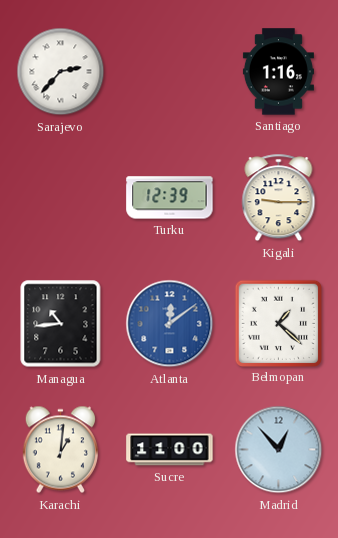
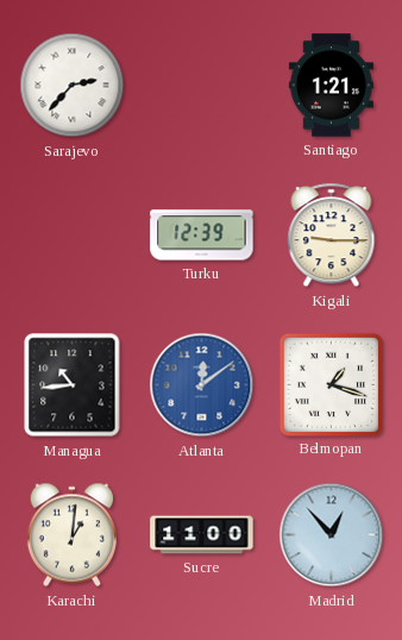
Santiago: 1:16 -> 1:21 (331, 86)
Belmopan: 1:22 -> 1:18 (331, 384)
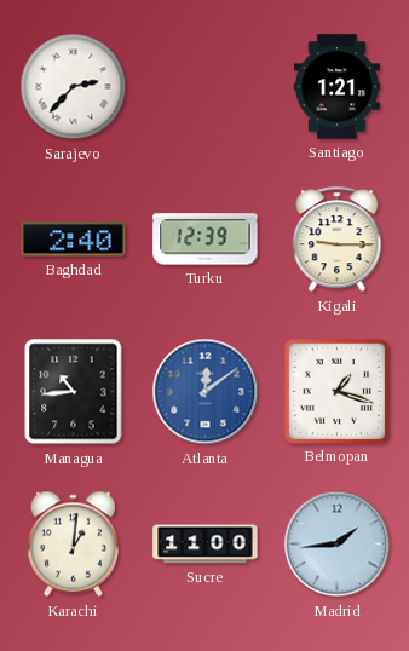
Baghdad: none -> 2:40 (74, 240)
Madrid: 12:53 -> 1:44 (338, 545)
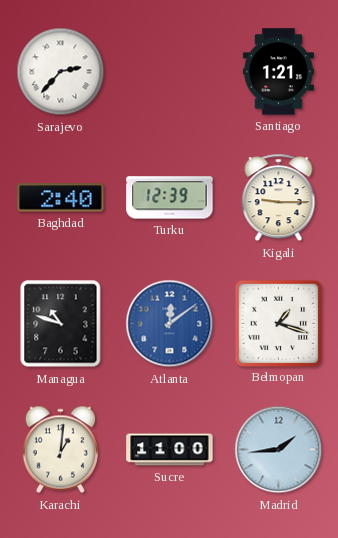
Managua: 10:44 -> 10:48 (61, 324)
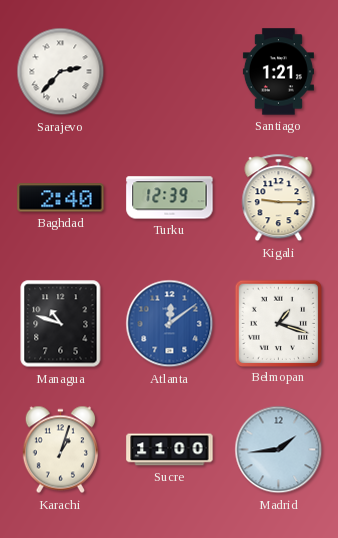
Karachi: 1:01 -> 1:03 (60, 450)
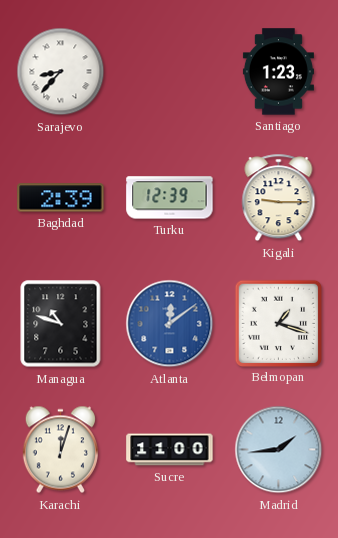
Sarajevo: 2:37 -> 8:37 (61, 72)
Santiago: 1:21 -> 1:23 (278, 72)
Baghdad: 2:40 -> 2:39 (61, 198)
Karachi: 1:03 -> 12:03 (60, 450)
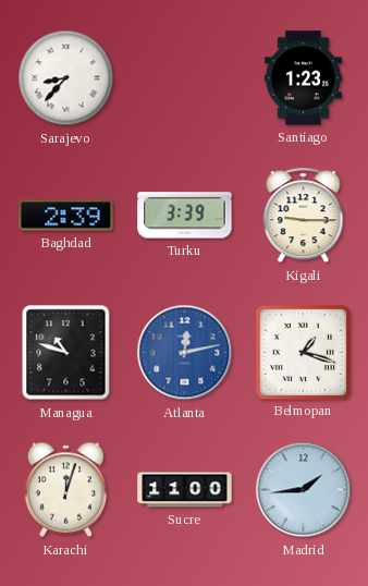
Turku: 12:39 -> 3:39 (185, 216)
Atlanta: 12:09 -> 12:13 (185, 353)
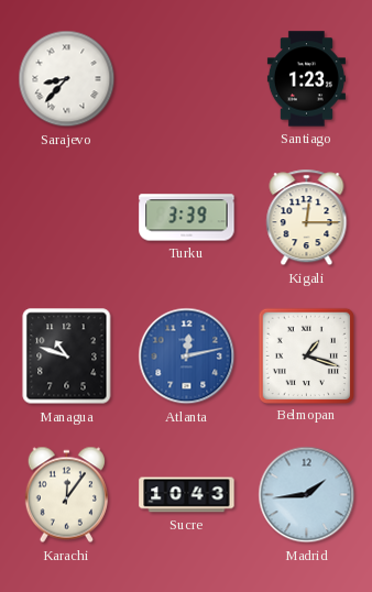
Baghdad: 2:39 -> none (66, 216)
Kigali: 9:15 -> 12:15 (307, 218)
Karachi: 12:03 -> 12:06 (66, 495)
Sucre: 11:00 -> 10:43 (187, 495)
